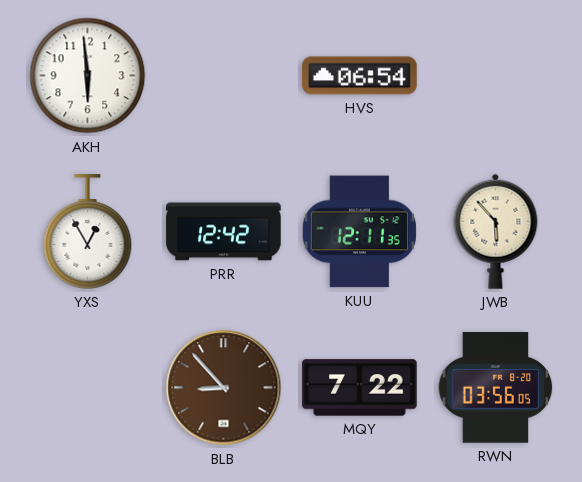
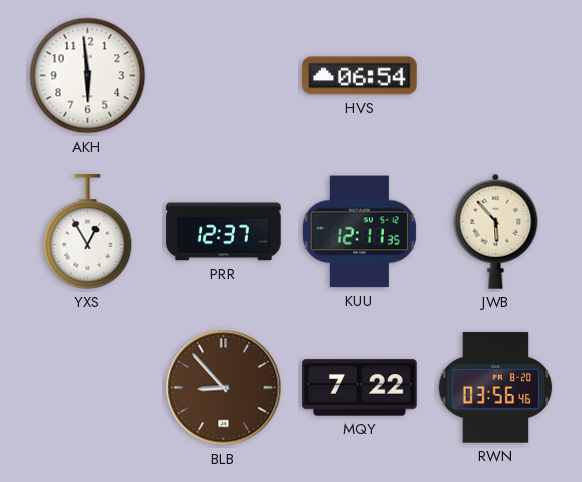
PRR: 12:42 -> 12:37 (224, 232)
RWN: 03:56:05 -> 03:56:46 (496, 388)
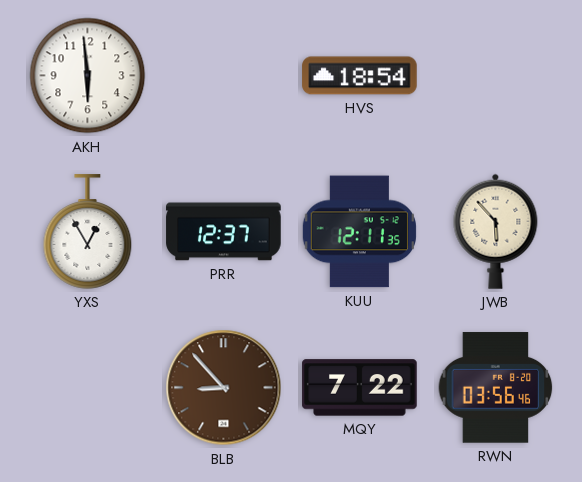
HVS: 06:54 -> 18:54 (360, 76)
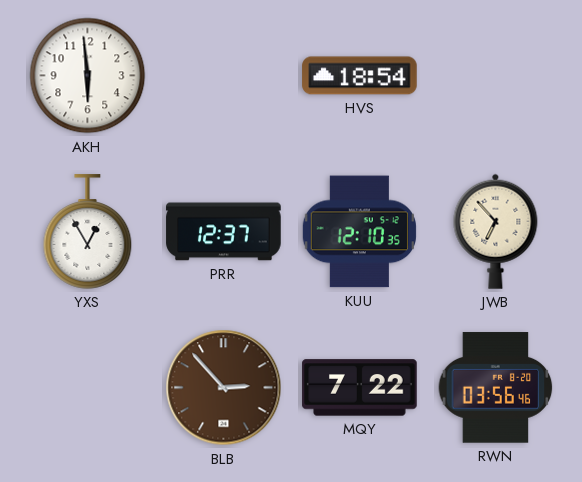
KUU: 12:11 -> 12:10 (359, 232)
JWB: 5:53 -> 6:53 (496, 231)
BLB: 8:53 -> 2:53 (224, 388)
